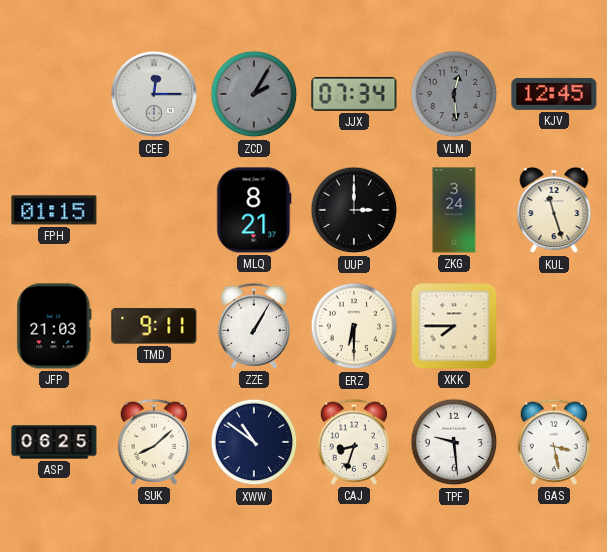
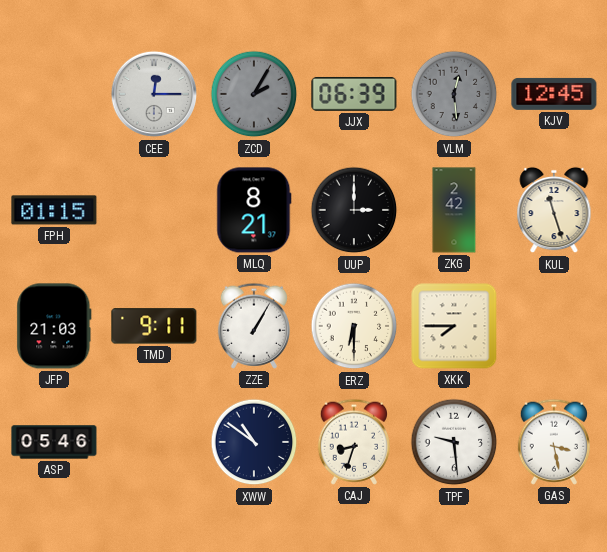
JJX: 07:34 -> 06:39 (354, 94)
ZKG: 3:24 -> 2:42 (454, 210)
ASP: 06:25 -> 05:46 (54, 442)
SUK: 8:08 -> none (153, 442)
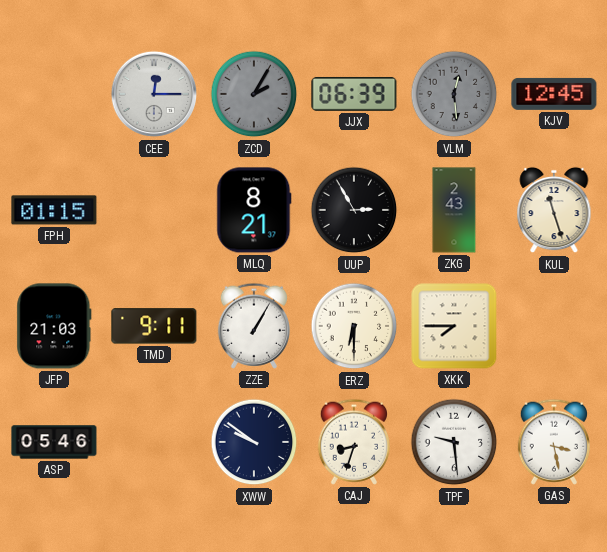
UUP: 3:00 -> 2:55 (354, 210)
ZKG: 2:42 -> 2:43 (454, 210)
XWW: 10:51 -> 9:51 (254, 442)
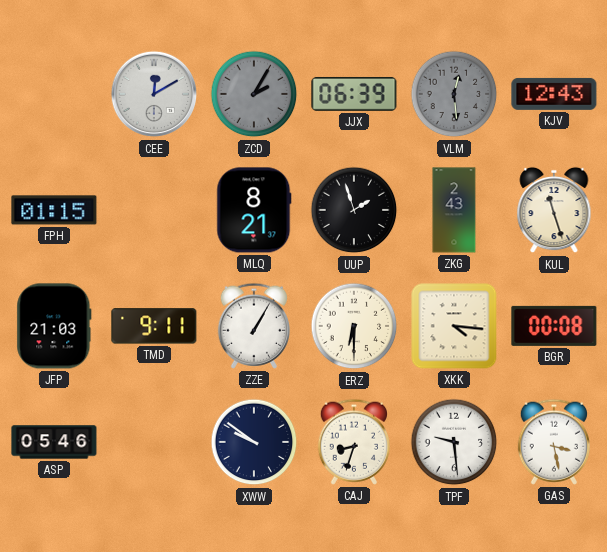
CEE: 12:15 -> 12:10 (154, 94)
KJV: 12:45 -> 12:43 (554, 94)
UUP: 2:55 -> 1:57 (354, 210)
XKK: 7:45 -> 4:16 (454, 326)
BGR: none -> 00:08 (554, 326)
